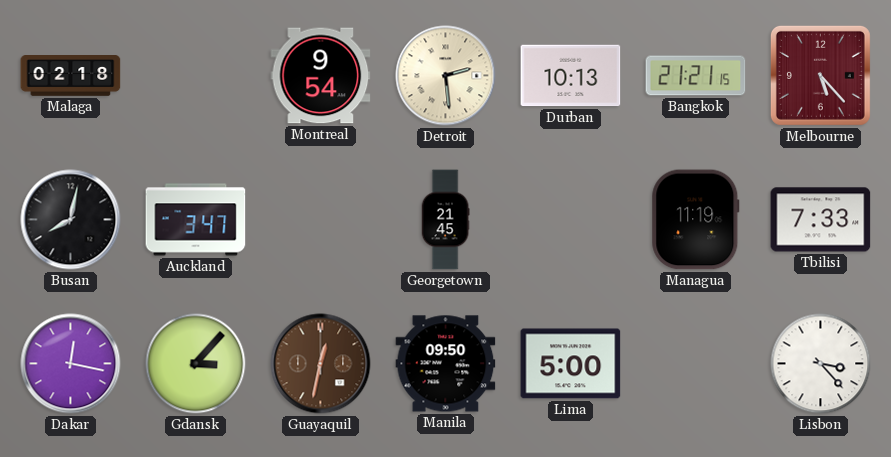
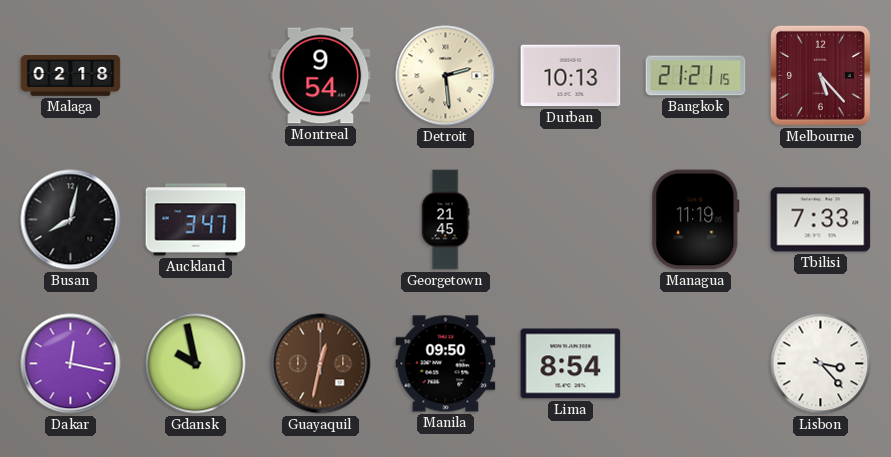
Gdansk: 3:07 -> 9:58 (196, 364)
Lima: 5:00 -> 8:54 (571, 364)
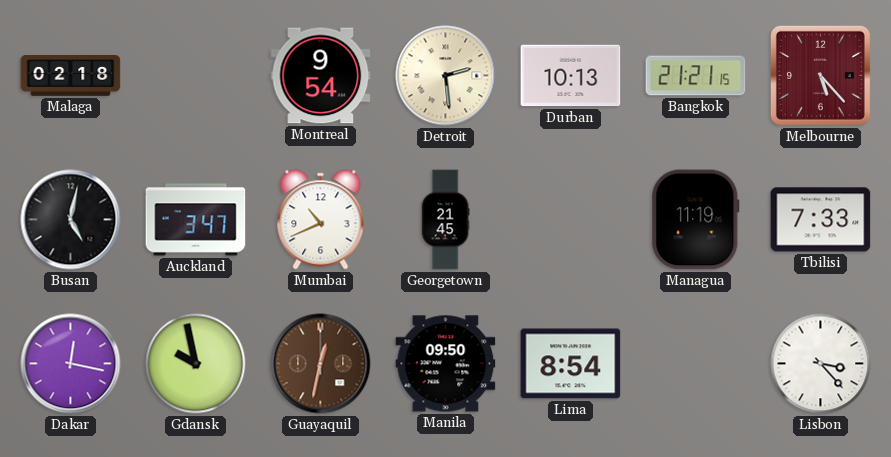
Busan: 8:02 -> 5:02 (71, 220)
Mumbai: none -> 10:41 (321, 220)
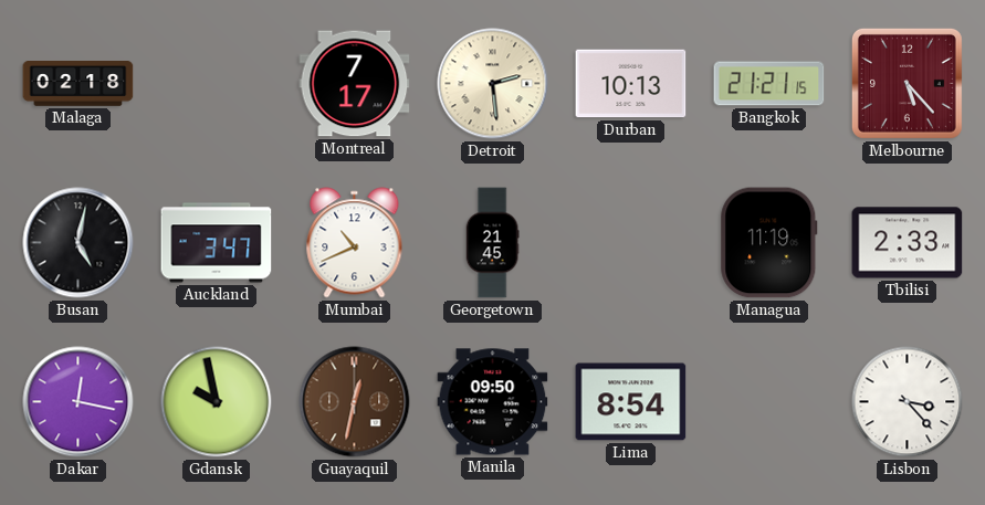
Montreal: 9:54 -> 7:17 (355, 84)
Tbilisi: 7:33 -> 2:33 (908, 243)
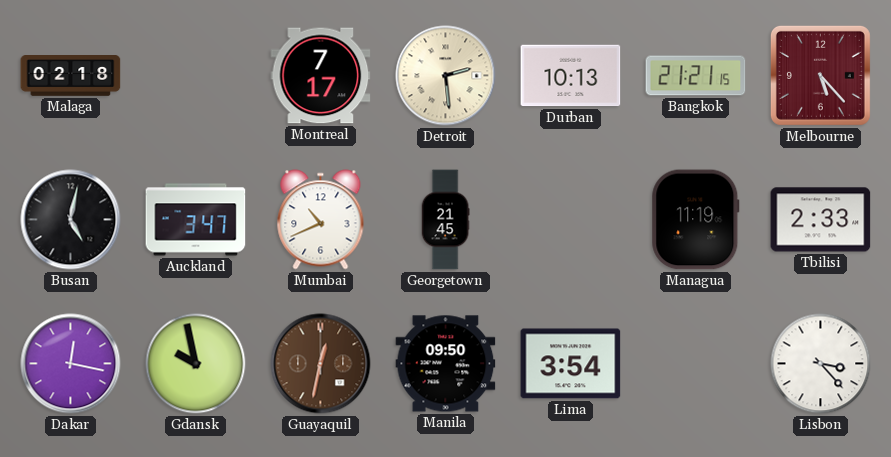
Lima: 8:54 -> 3:54 (571, 364)
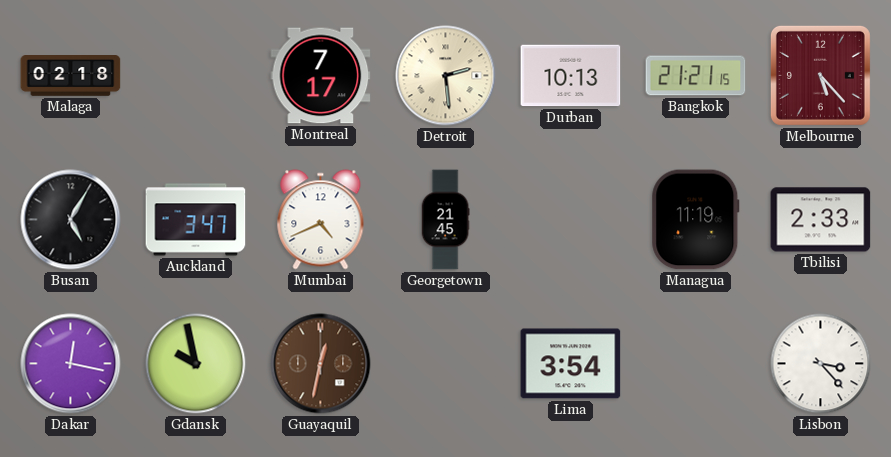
Busan: 5:02 -> 5:05 (71, 220)
Mumbai: 10:41 -> 4:41 (321, 220)
Manila: 09:50 -> none (446, 364)
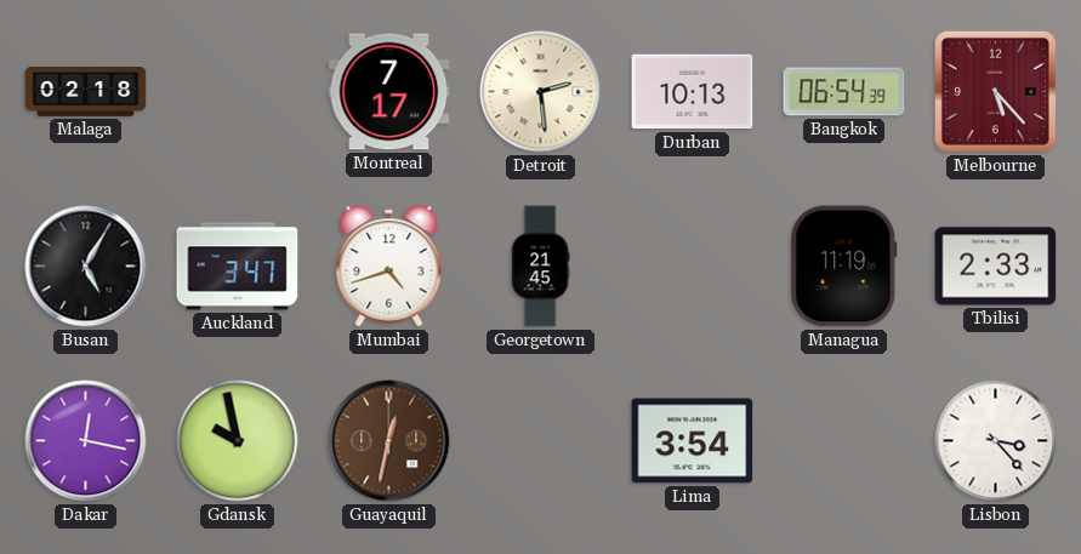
Bangkok: 21:21 -> 06:54 (844, 92)
Mumbai: 4:41 -> 4:42 (389, 267)
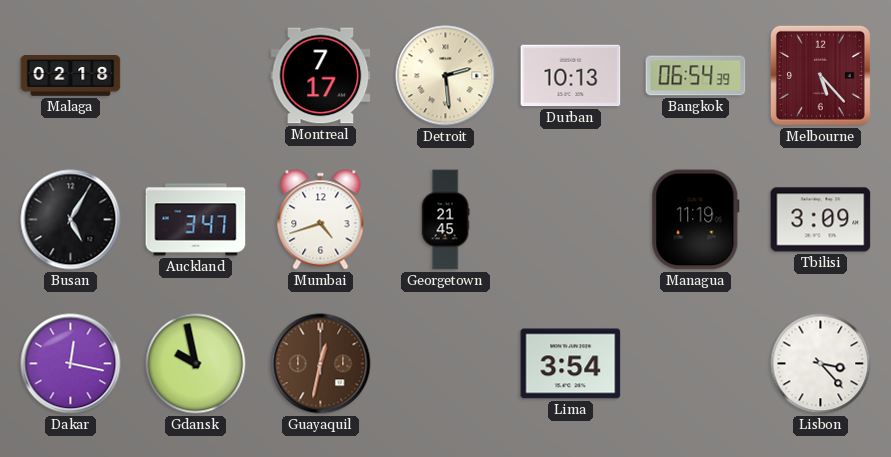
Tbilisi: 2:33 -> 3:09 (821, 220)
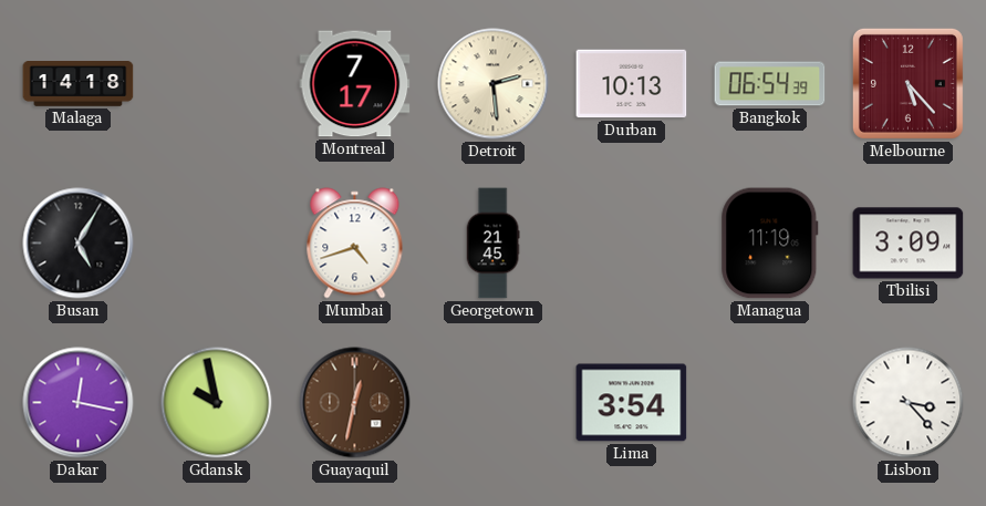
Malaga: 02:18 -> 14:18 (79, 84)
Auckland: 3:47 -> none (196, 220)
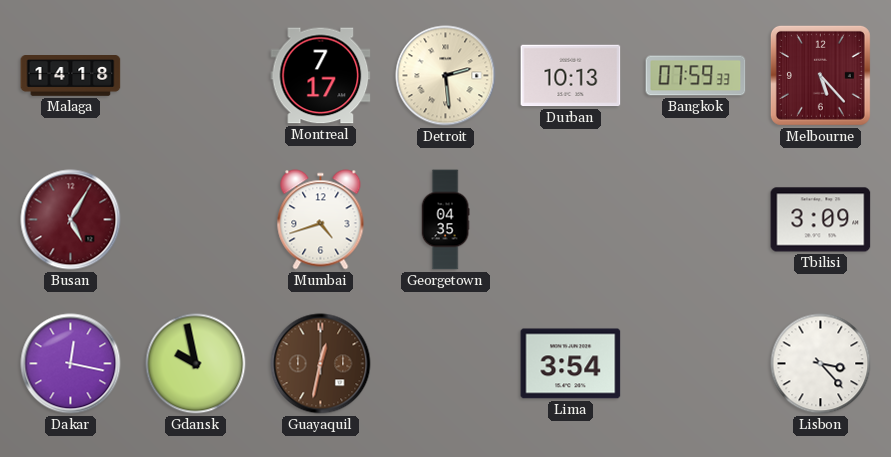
Bangkok: 06:54 -> 07:59 (696, 76)
Busan dial: black -> burgundy (71, 220)
Georgetown: 21:45 -> 04:35 (445, 220)
Managua: 11:19 -> none (770, 244)
